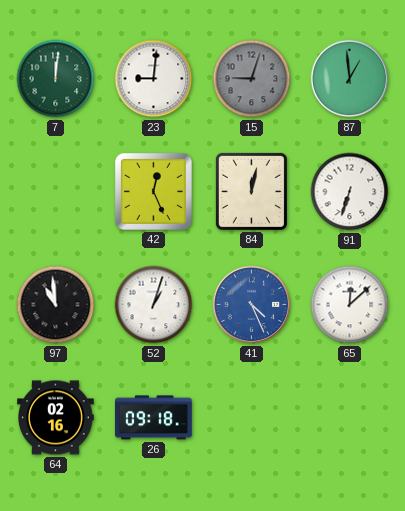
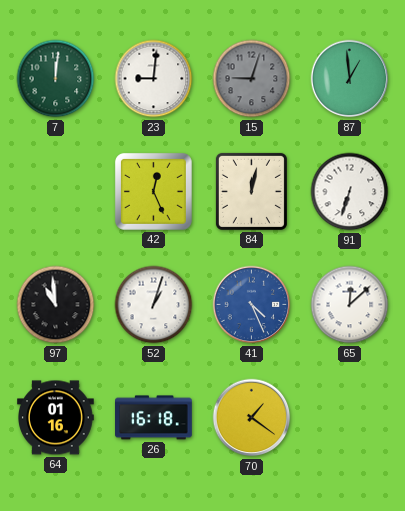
64: 02:16 -> 01:16 (56, 418)
26: 09:18 -> 16:18 (154, 418)
70: none -> 1:21 (252, 418)
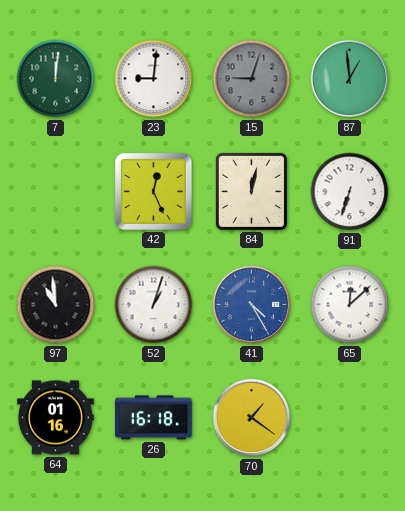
41: 4:26 -> 4:25 (252, 305)
